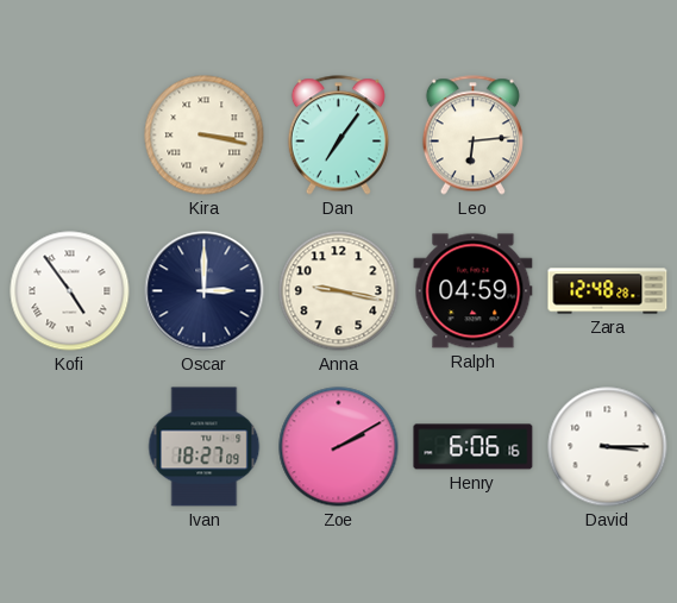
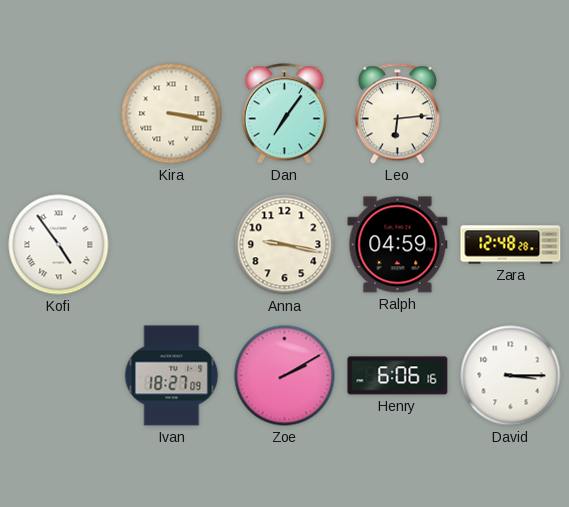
Oscar: 3:00 -> none (205, 291)
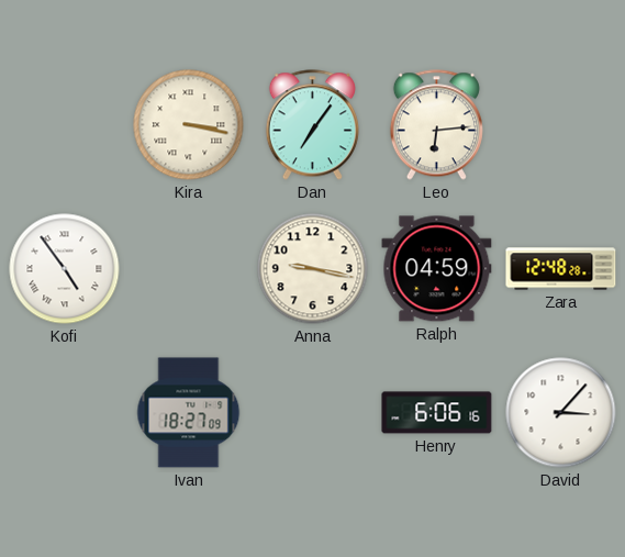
Zoe: 2:10 -> none (285, 376)
David: 3:15 -> 3:07 (561, 413)
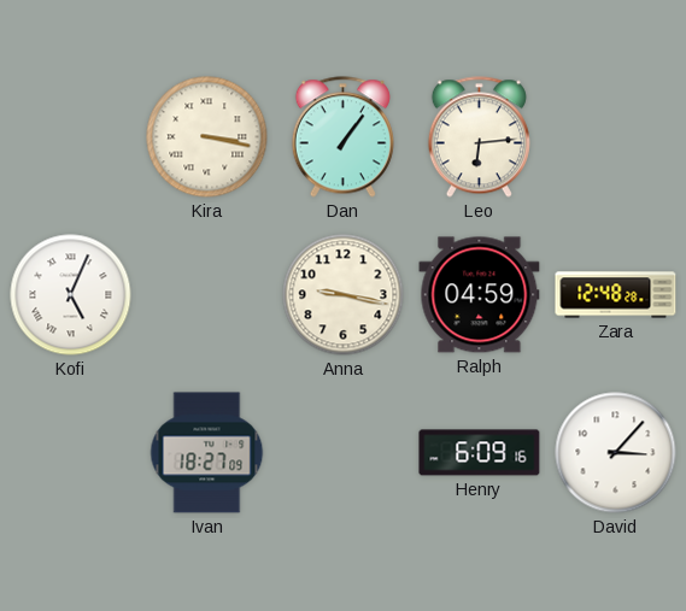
Dan: 7:06 -> 1:06 (342, 137)
Kofi: 4:54 -> 5:04 (71, 295)
Henry: 6:06 -> 6:09 (480, 453)
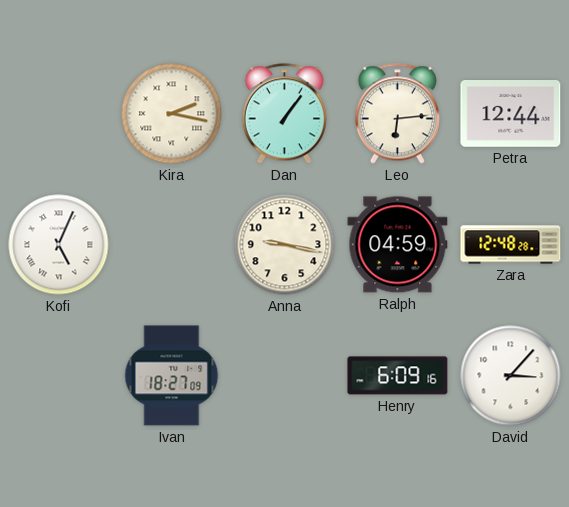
Kira: 3:17 -> 2:17 (172, 114)
Petra: none -> 12:44 (511, 114)
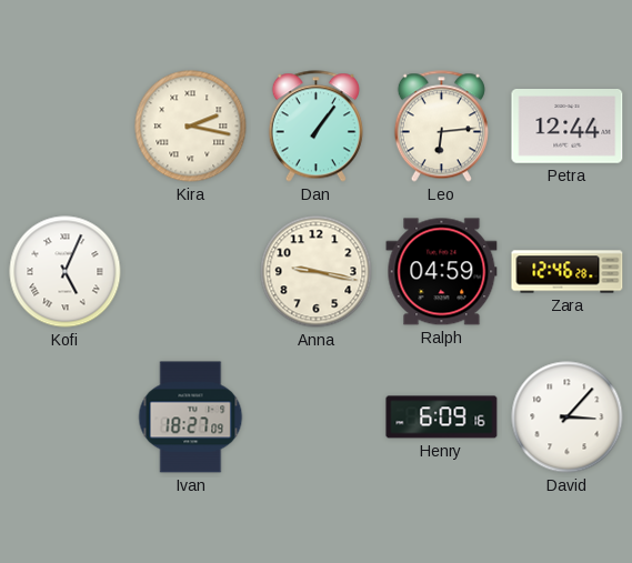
Zara: 12:48 -> 12:46 (568, 272)
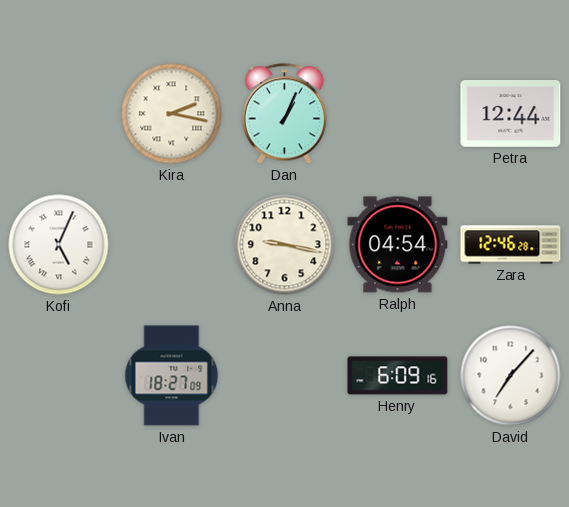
Dan: 1:06 -> 1:04 (284, 114)
Leo: 6:14 -> none (441, 127)
Ralph: 04:59 -> 04:54 (398, 245)
David: 3:07 -> 7:07 (511, 376)
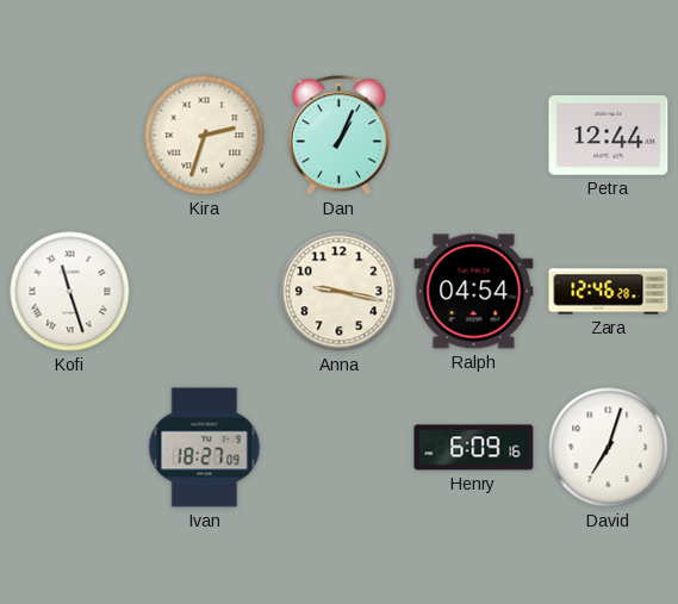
Kira: 2:17 -> 2:33 (205, 136)
Kofi: 5:04 -> 11:27 (70, 292)
David: 7:07 -> 7:03 (609, 448)
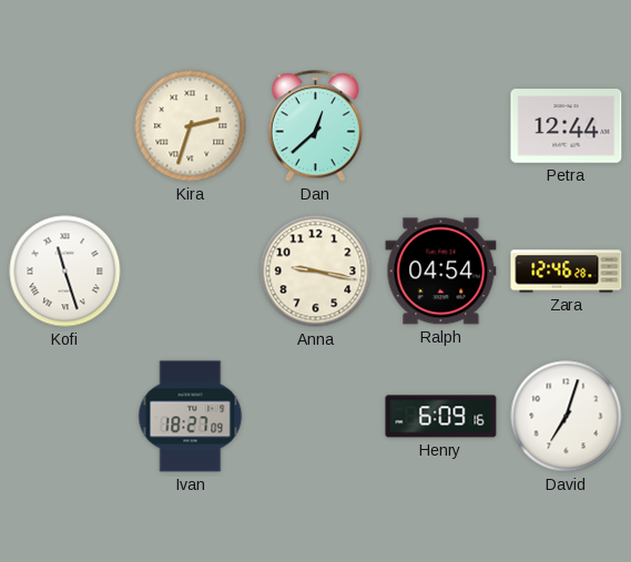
Dan: 1:04 -> 12:38 (315, 126)
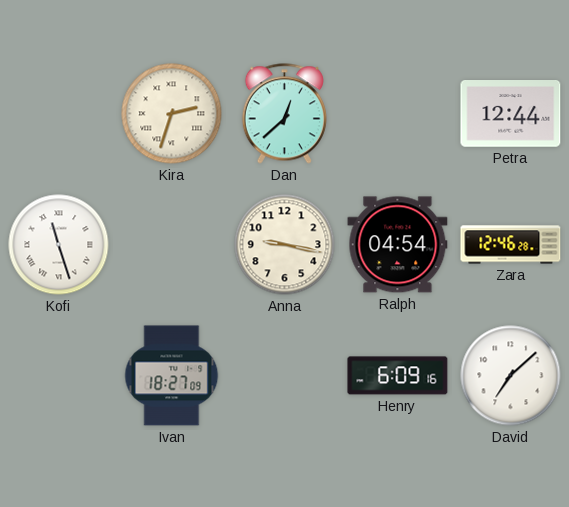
David: 7:03 -> 7:08 (511, 376)
